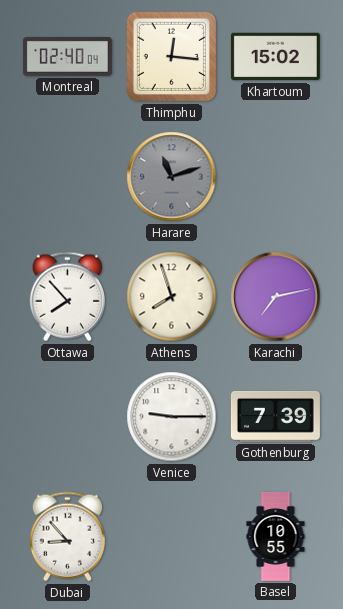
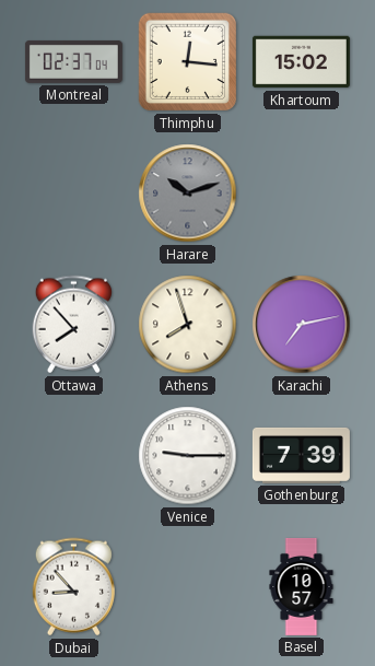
Montreal: 02:40 -> 02:37 (73, 61)
Harare: 11:12 -> 10:12 (188, 194)
Basel: 10:55 -> 10:57 (302, 586)
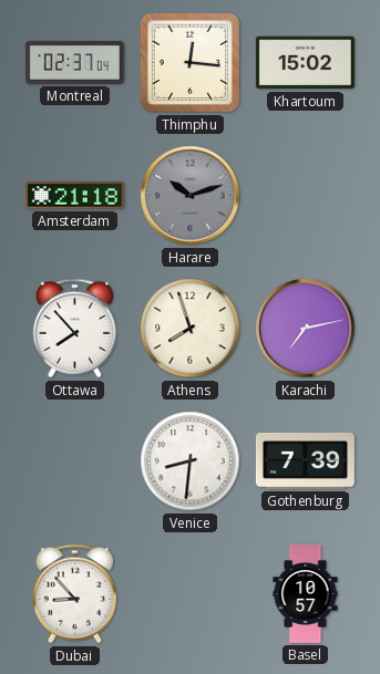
Amsterdam: none -> 21:18 (74, 196)
Venice: 9:15 -> 8:31 (191, 462)
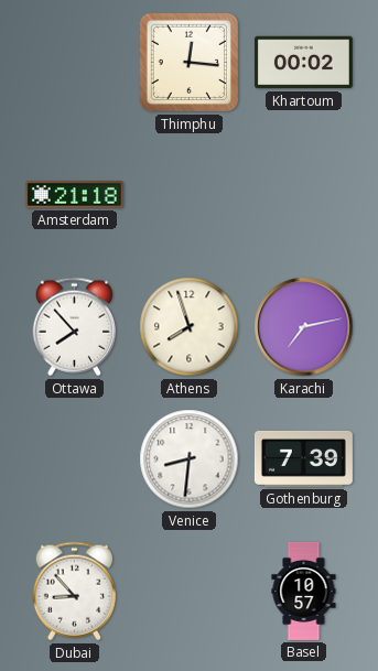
Montreal: 02:37 -> none (74, 62)
Khartoum: 15:02 -> 00:02 (303, 63)
Harare: 10:12 -> none (191, 196)
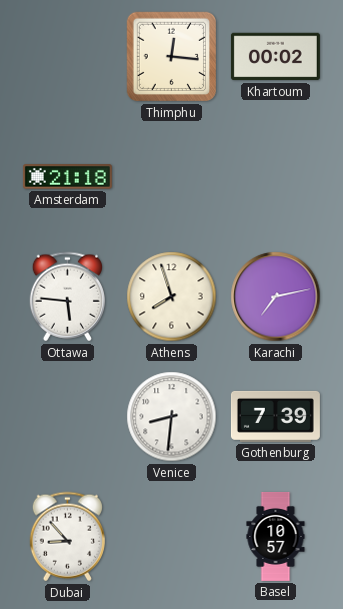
Ottawa: 7:53 -> 5:46 (67, 297)
